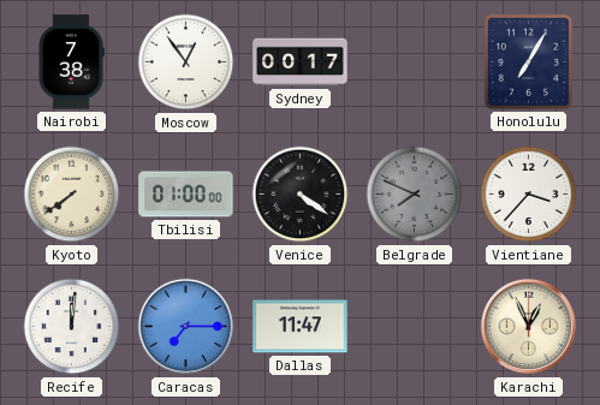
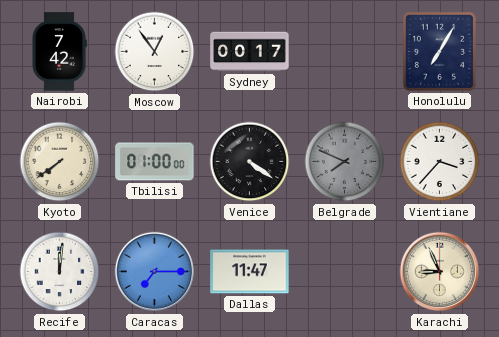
Nairobi: 7:38 -> 7:42 (59, 52)
Karachi: 12:56 -> 8:56 (440, 272)
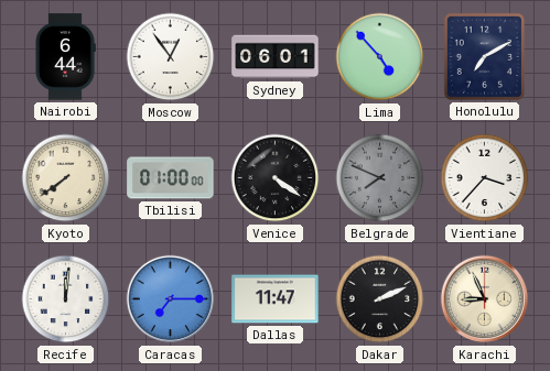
Nairobi: 7:42 -> 6:44 (65, 57)
Sydney: 00:17 -> 06:01 (276, 57)
Lima: none -> 4:53 (380, 57)
Honolulu: 7:05 -> 7:10 (484, 56)
Dakar: none -> 2:11 (380, 299)
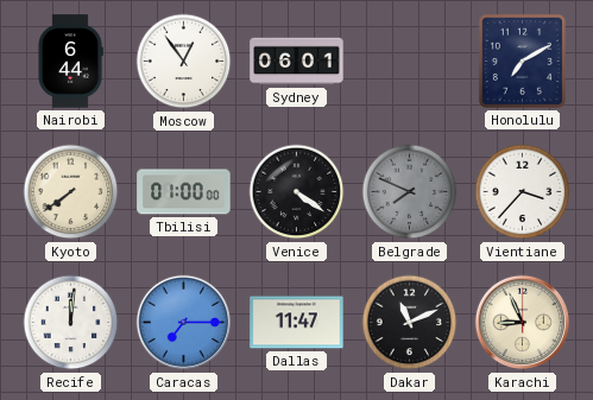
Lima: 4:53 -> none (380, 57)
Dakar: 2:11 -> 11:11 (410, 323)
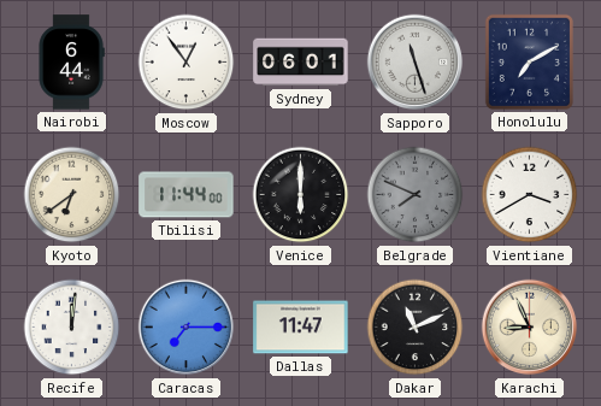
Sapporo: none -> 11:27 (416, 63)
Kyoto: 7:39 -> 6:39 (72, 195)
Tbilisi: 01:00 -> 11:44 (187, 195)
Venice: 4:21 -> 6:00 (301, 195)
Vientiane: 3:37 -> 3:40 (530, 195)
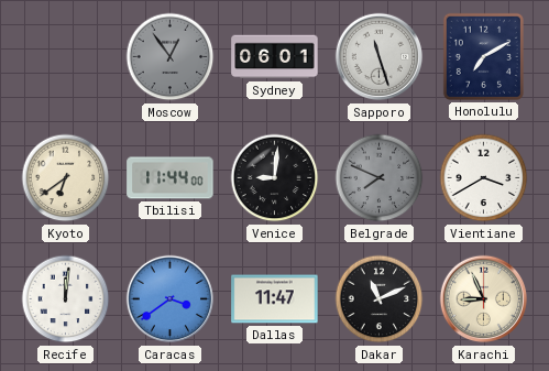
Nairobi: 6:44 -> none (71, 63)
Moscow dial: white -> grey (171, 57)
Venice: 6:00 -> 9:01 (275, 178)
Caracas: 7:15 -> 3:39 (171, 299)
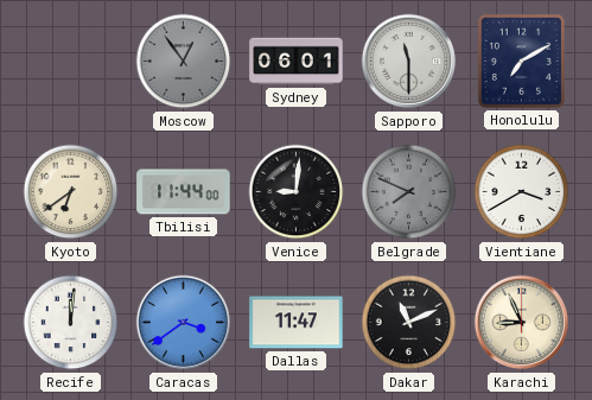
Sapporo: 11:27 -> 11:30 (409, 62)
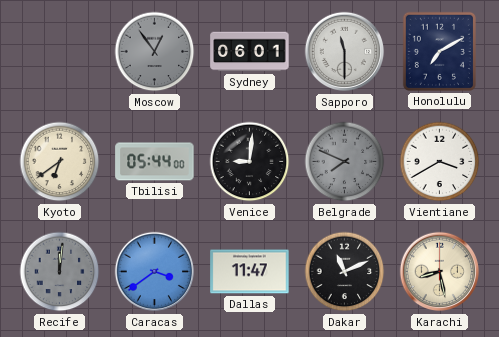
Tbilisi: 11:44 -> 05:44 (155, 162)
Recife dial: white -> grey (60, 272)
Karachi: 8:56 -> 8:28 (440, 272)
